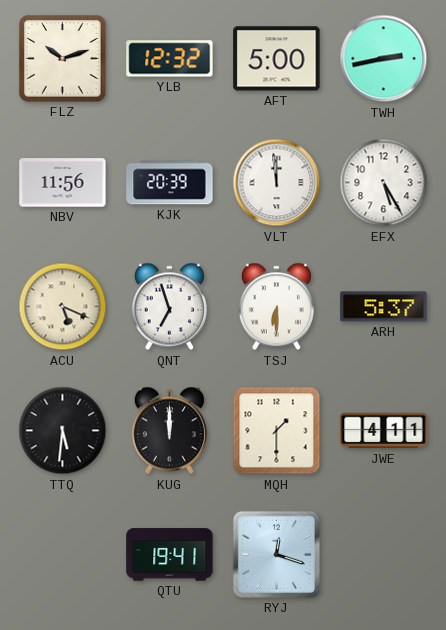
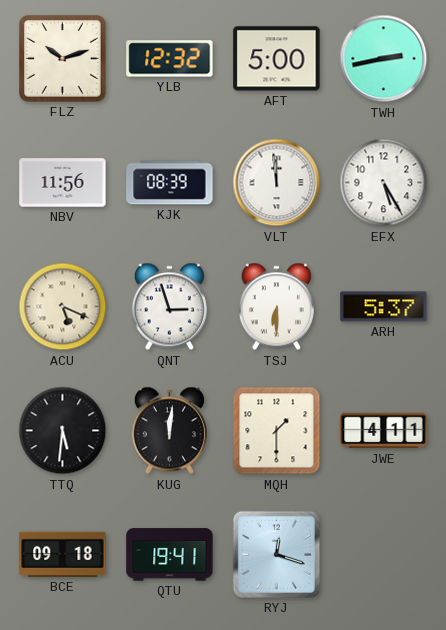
KJK: 20:39 -> 08:39 (170, 183)
QNT: 6:57 -> 2:57 (169, 307)
KUG: 12:00 -> 12:01 (169, 431)
BCE: none -> 09:18 (63, 554)
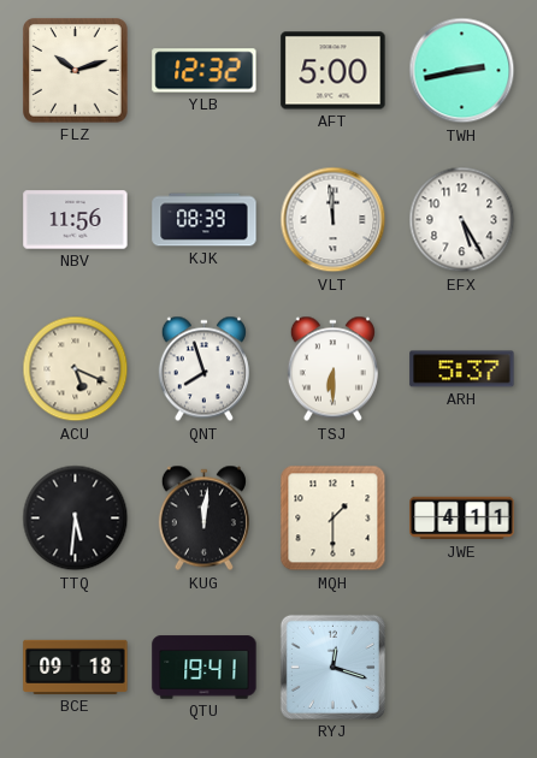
QNT: 2:57 -> 7:57 (203, 369)
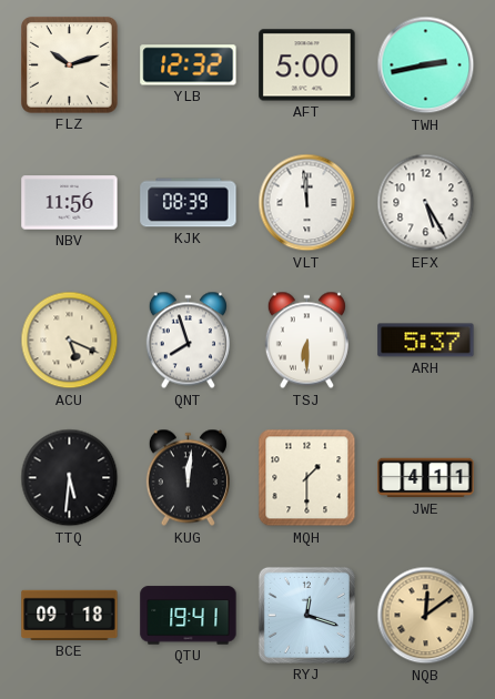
NQB: none -> 12:09 (426, 616)
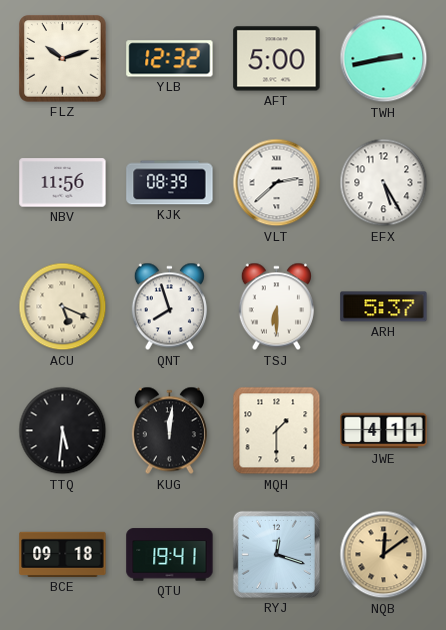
VLT: 11:59 -> 2:38 (277, 183)
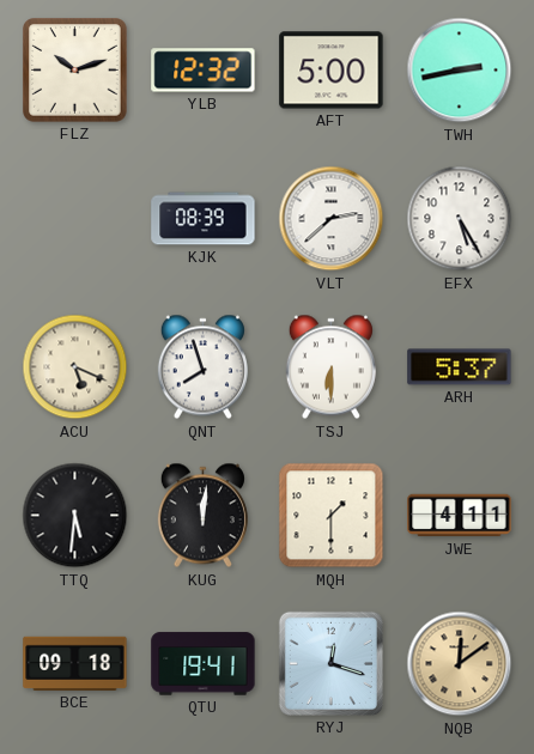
NBV: 11:56 -> none (63, 183)
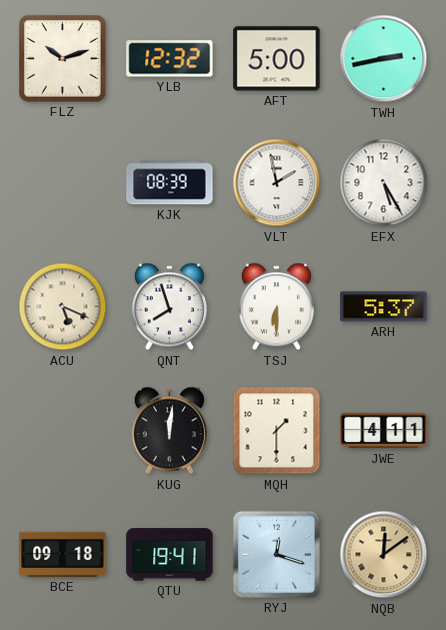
VLT: 2:38 -> 1:58 (277, 183)
TTQ: 5:31 -> none (75, 516)
